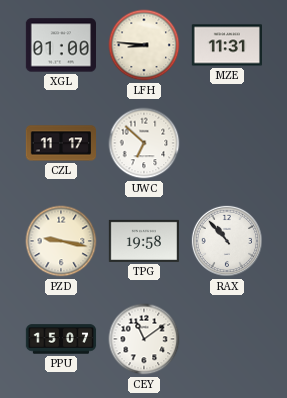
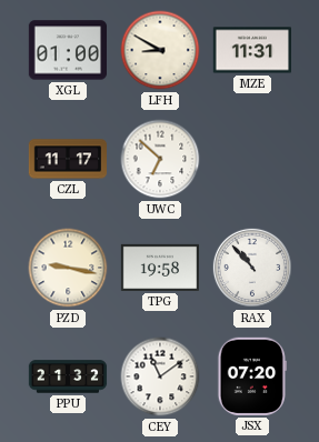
LFH: 8:46 -> 8:50 (160, 50)
PPU: 15:07 -> 21:32 (68, 376)
JSX: none -> 07:20 (252, 376)
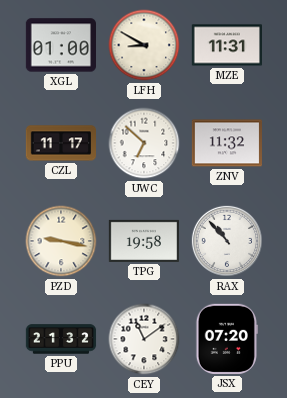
ZNV: none -> 11:32 (226, 143)
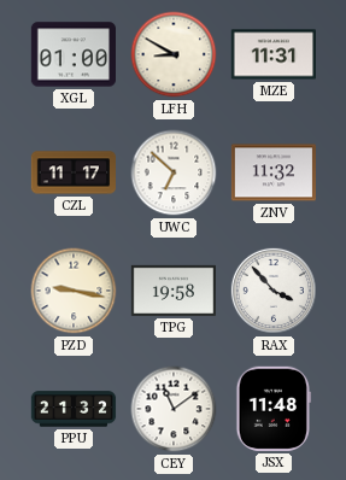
RAX: 10:53 -> 3:53 (274, 291)
JSX: 07:20 -> 11:48 (274, 409)
